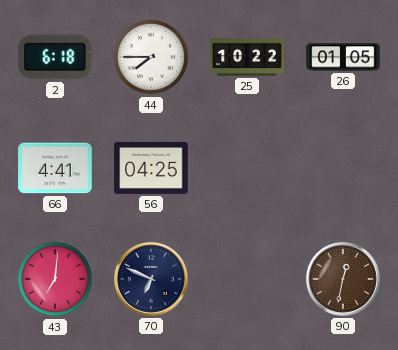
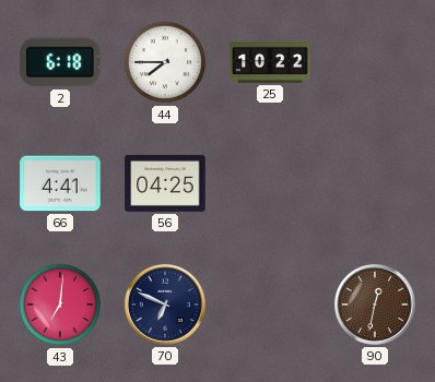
26: 01:05 -> none (343, 57)
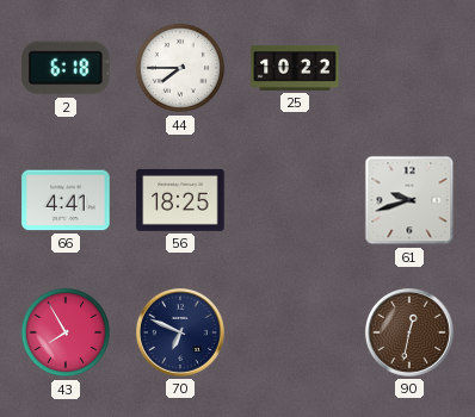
56: 04:25 -> 18:25 (180, 200)
61: none -> 9:42 (409, 200)
43: 7:01 -> 7:55 (66, 332)
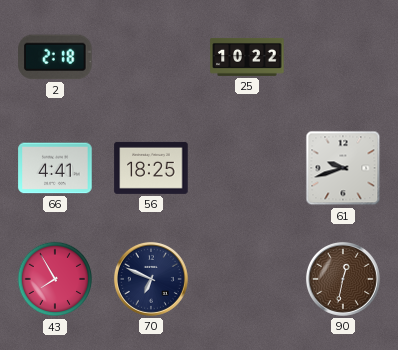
2: 6:18 -> 2:18 (55, 57)
44: 7:45 -> none (180, 68)
